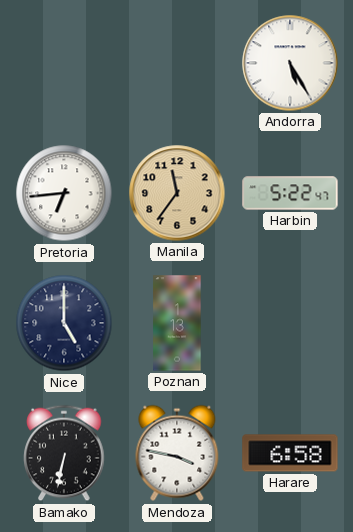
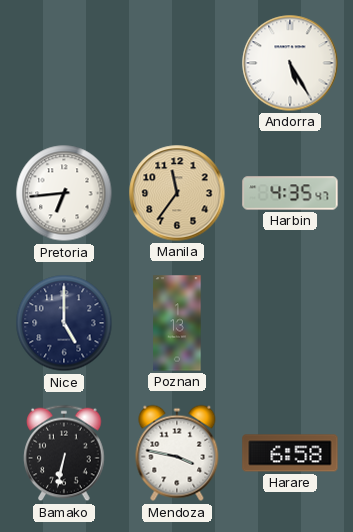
Harbin: 5:22 -> 4:35 (290, 193)
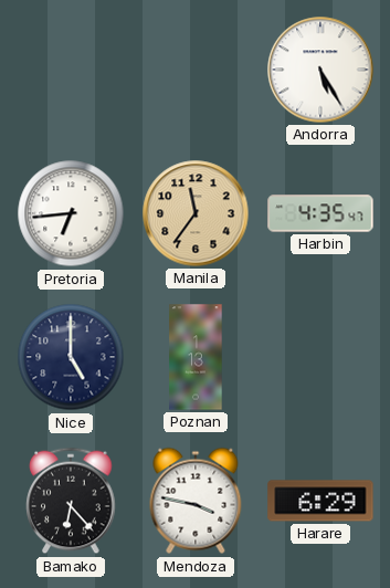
Bamako: 6:32 -> 6:23 (71, 501)
Harare: 6:58 -> 6:29 (320, 501)
